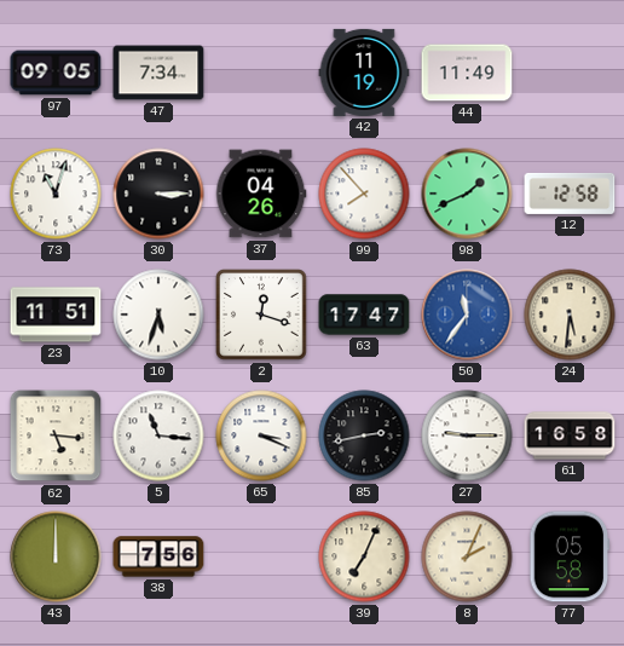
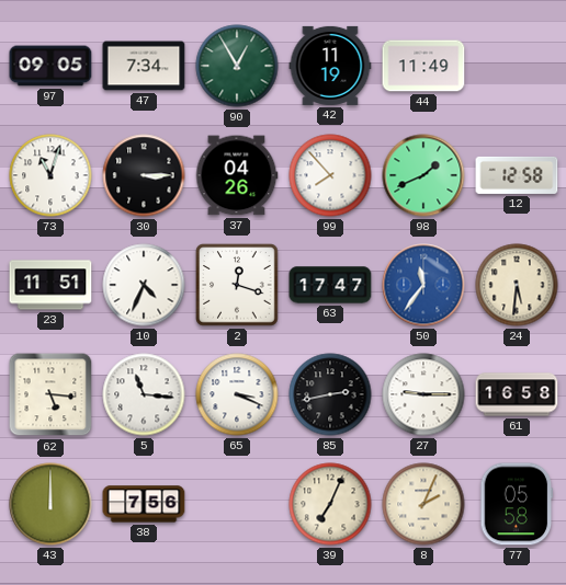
90: none -> 12:55 (237, 66)
10: 5:33 -> 4:34 (144, 285)
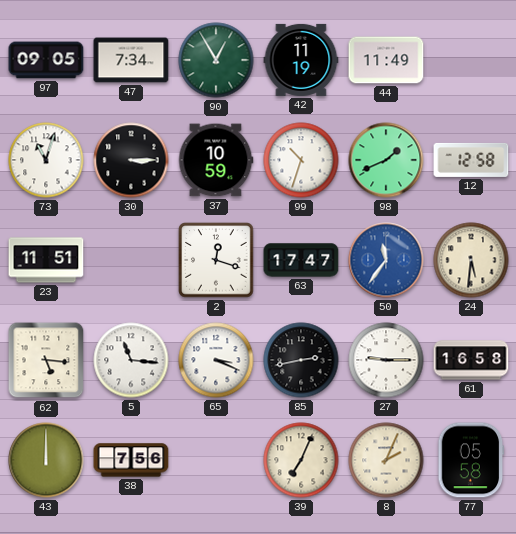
37: 04:26 -> 10:59 (216, 160)
99: 7:53 -> 10:33 (301, 160)
10: 4:34 -> none (144, 285)
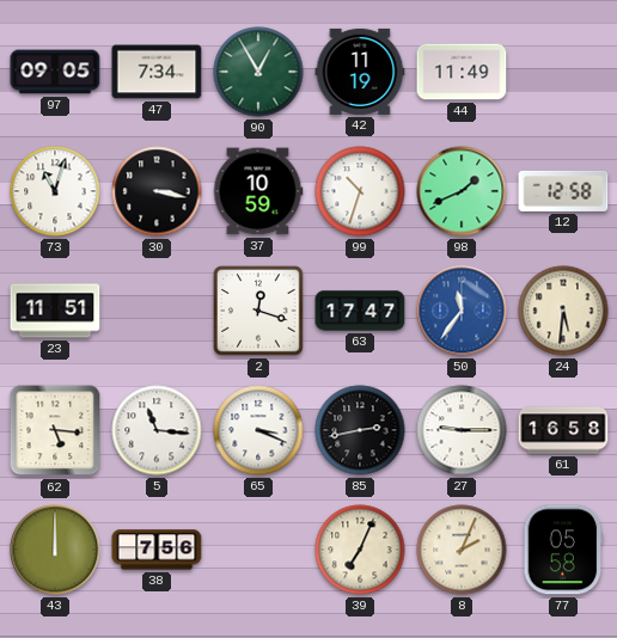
30: 3:15 -> 3:17 (157, 191)
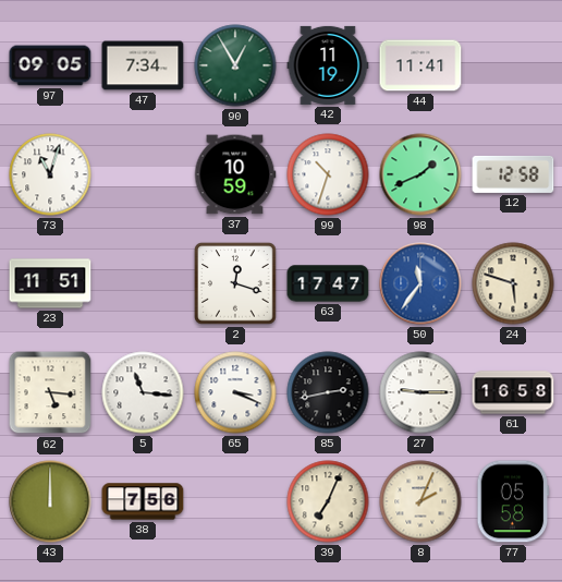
44: 11:49 -> 11:41 (420, 65)
30: 3:17 -> none (157, 191)
24: 5:31 -> 5:48 (513, 283)
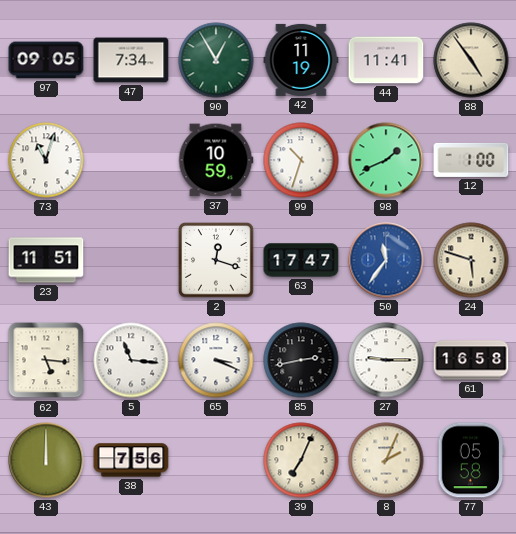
88: none -> 4:54 (471, 60)
12: 12:58 -> 1:00 (471, 160)
